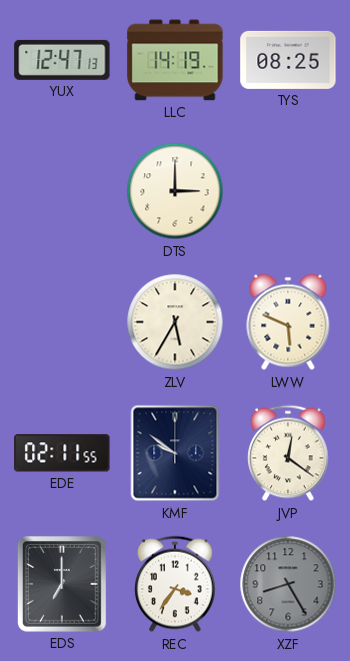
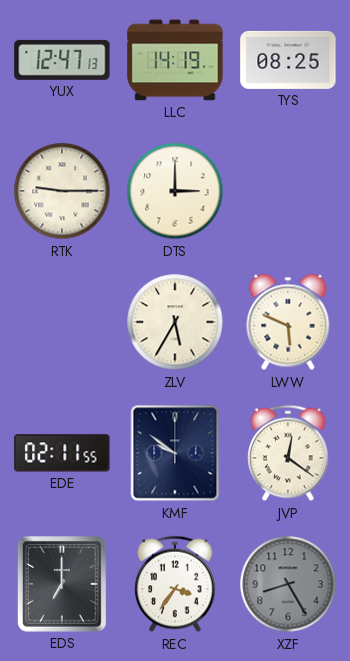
RTK: none -> 9:15 (62, 191)
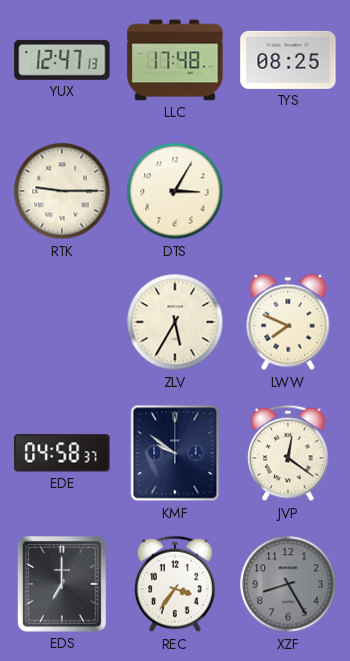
LLC: 14:19 -> 17:48 (175, 60)
DTS: 3:00 -> 3:05 (175, 191)
LWW: 5:49 -> 7:49 (288, 322)
EDE: 02:11 -> 04:58 (62, 453)
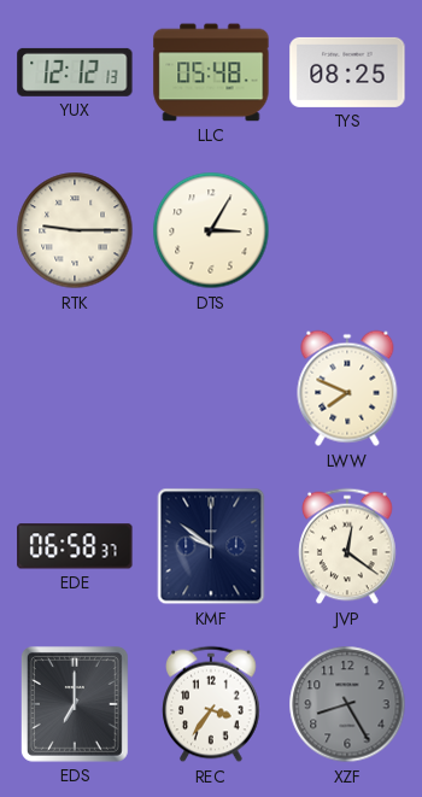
YUX: 12:47 -> 12:12 (75, 72)
LLC: 17:48 -> 05:48 (211, 72)
ZLV: 5:35 -> none (175, 322)
EDE: 04:58 -> 06:58 (75, 546)
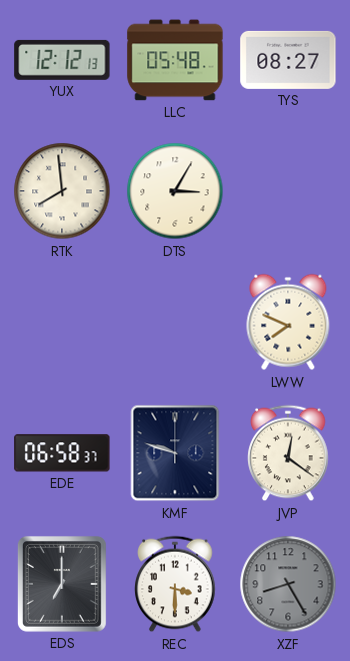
TYS: 08:25 -> 08:27 (288, 60)
RTK: 9:15 -> 7:59 (62, 191)
KMF: 9:51 -> 9:48 (175, 453)
REC: 3:36 -> 3:30 (175, 584)
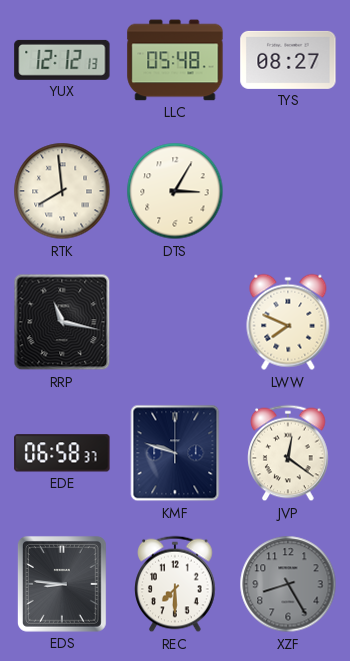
RRP: none -> 11:17 (62, 322)
EDS: 7:00 -> 8:46 (62, 584)
REC: 3:30 -> 7:30 (175, 584)
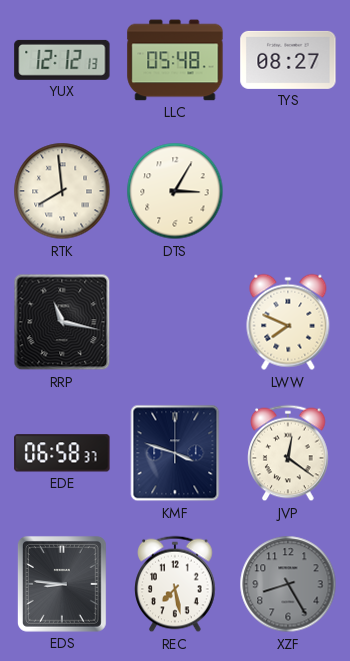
KMF: 9:48 -> 3:48 (175, 453)
REC: 7:30 -> 7:28 (175, 584)
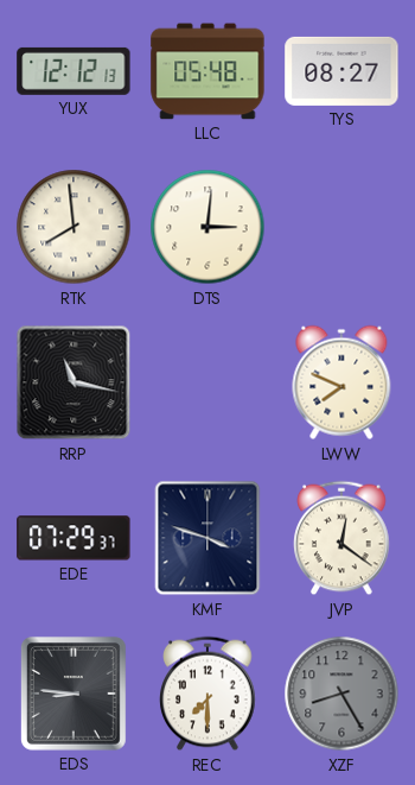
DTS: 3:05 -> 3:01 (207, 227)
EDE: 06:58 -> 07:29 (74, 538)
REC: 7:28 -> 7:30 (207, 694)
